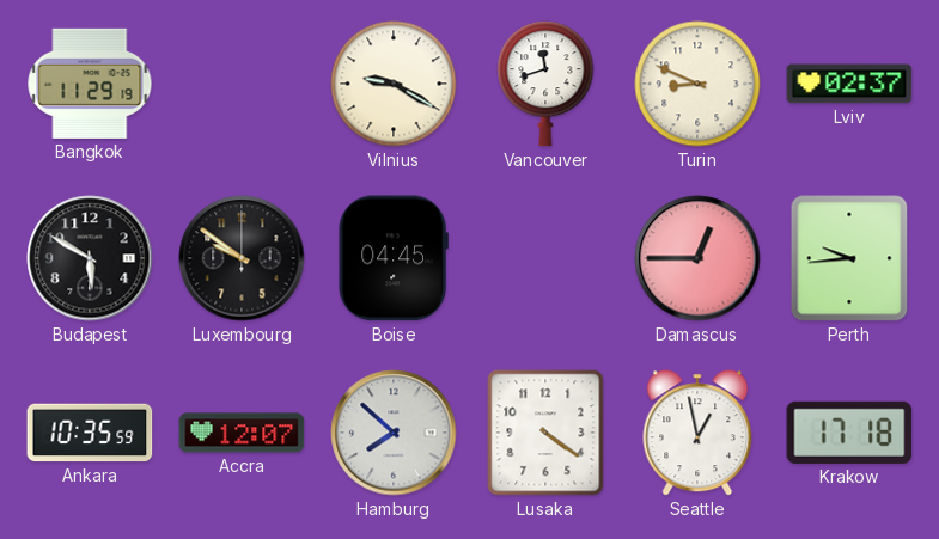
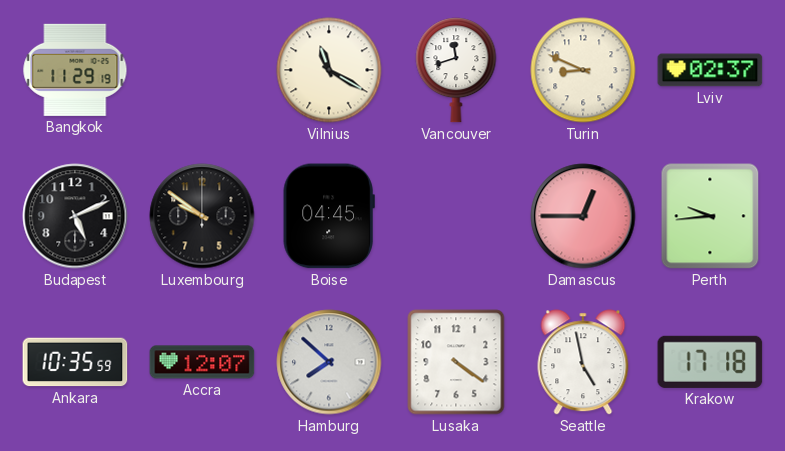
Vilnius: 9:20 -> 11:20 (329, 70)
Budapest: 5:50 -> 5:11 (75, 216)
Seattle: 12:58 -> 4:58 (583, 362)
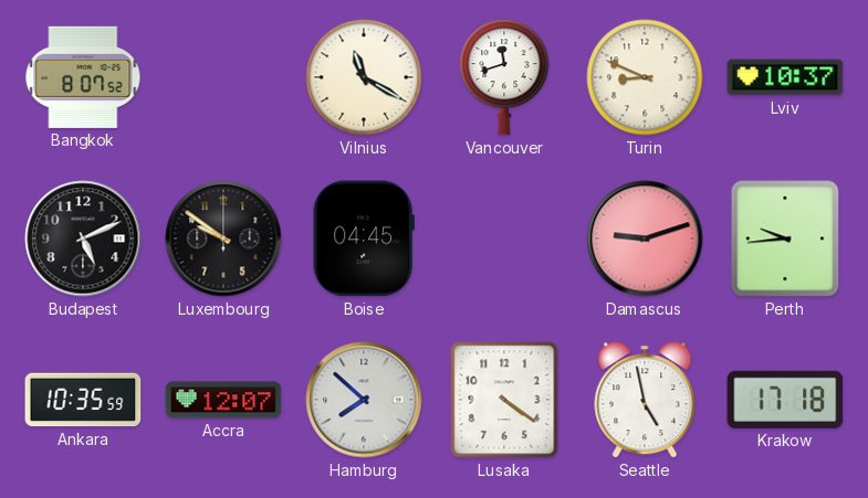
Bangkok: 11:29 -> 8:07 (83, 77)
Lviv: 02:37 -> 10:37 (785, 77)
Damascus: 12:45 -> 9:12 (645, 239)
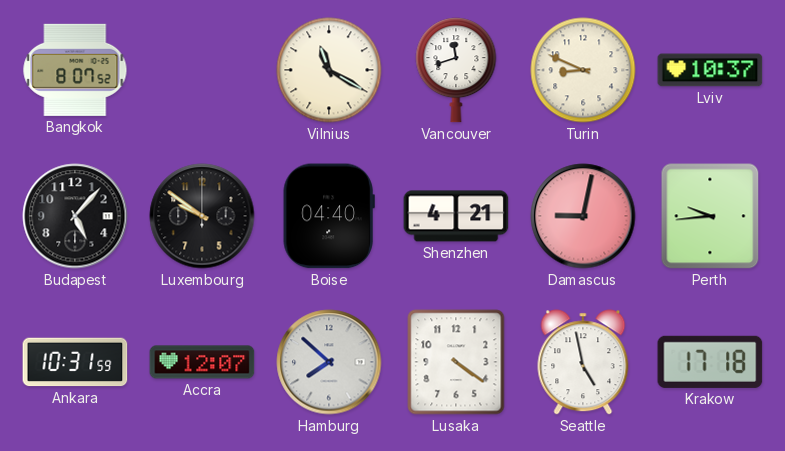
Budapest: 5:11 -> 5:07 (75, 216)
Boise: 04:45 -> 04:40 (329, 216)
Shenzhen: none -> 4:21 (456, 216)
Damascus: 9:12 -> 9:02 (583, 216)
Ankara: 10:35 -> 10:31 (75, 362)
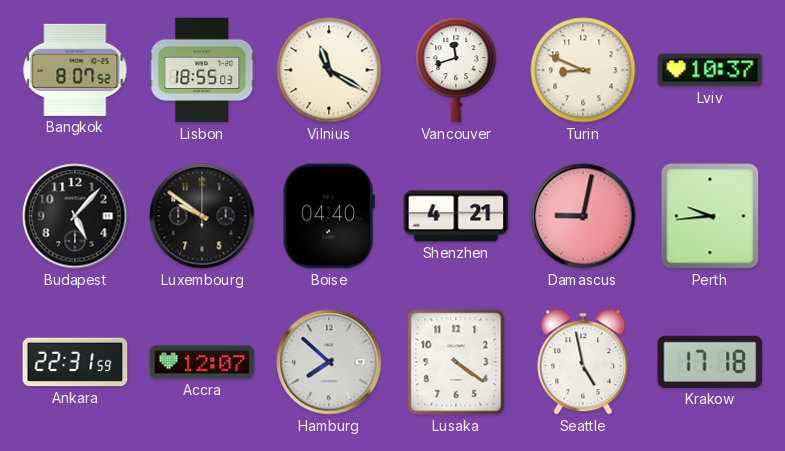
Lisbon: none -> 18:55 (202, 70)
Ankara: 10:31 -> 22:31 (75, 362)
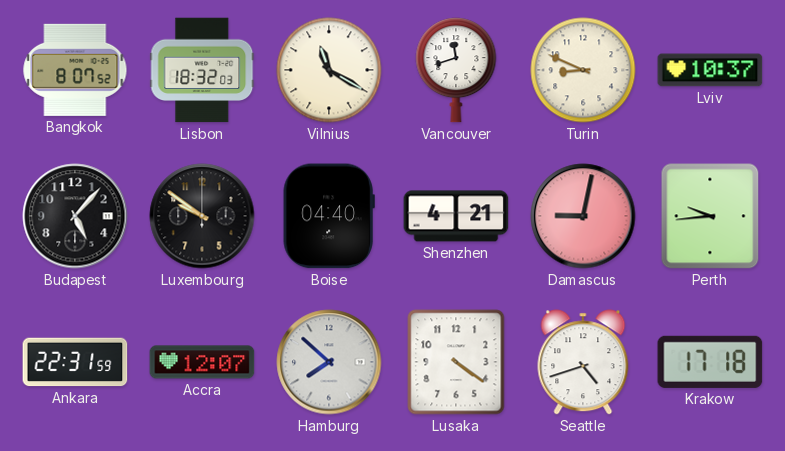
Lisbon: 18:55 -> 18:32 (202, 70)
Seattle: 4:58 -> 4:42 (583, 362)
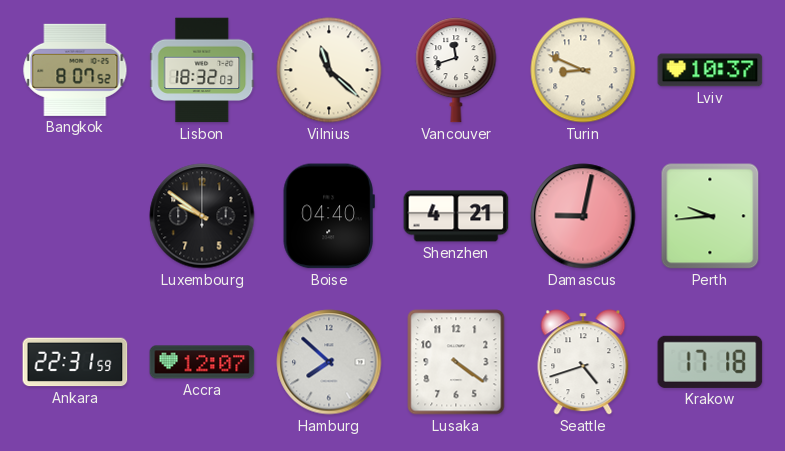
Vilnius: 11:20 -> 11:22 (329, 70)
Budapest: 5:07 -> none (75, 216)
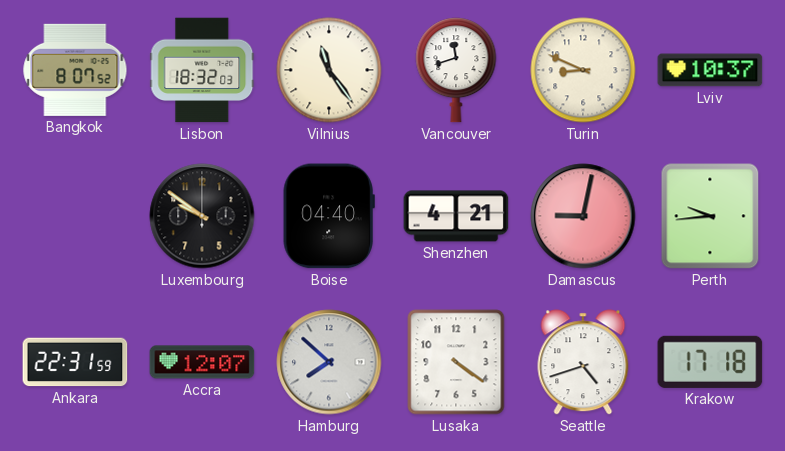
Vilnius: 11:22 -> 11:24 (329, 70)
